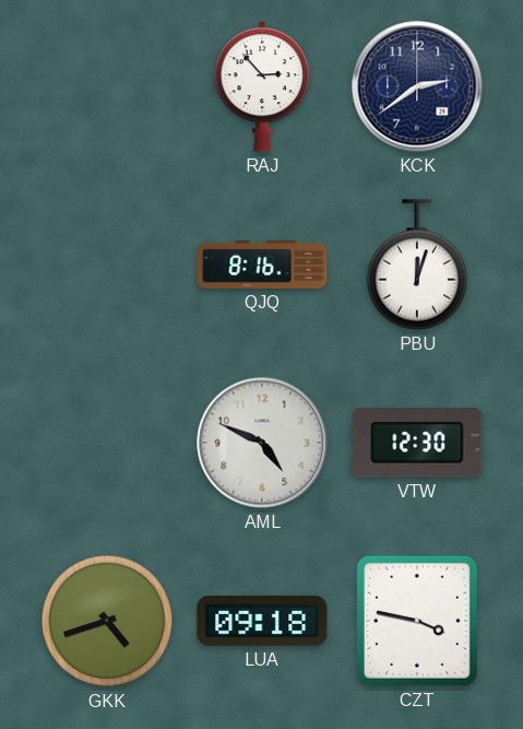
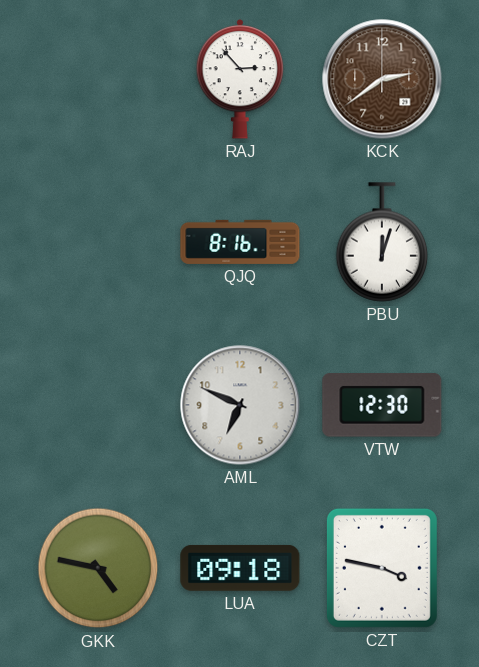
KCK dial: navy -> brown (382, 79)
AML: 4:49 -> 6:49 (240, 405)
GKK: 4:42 -> 4:47 (98, 568)
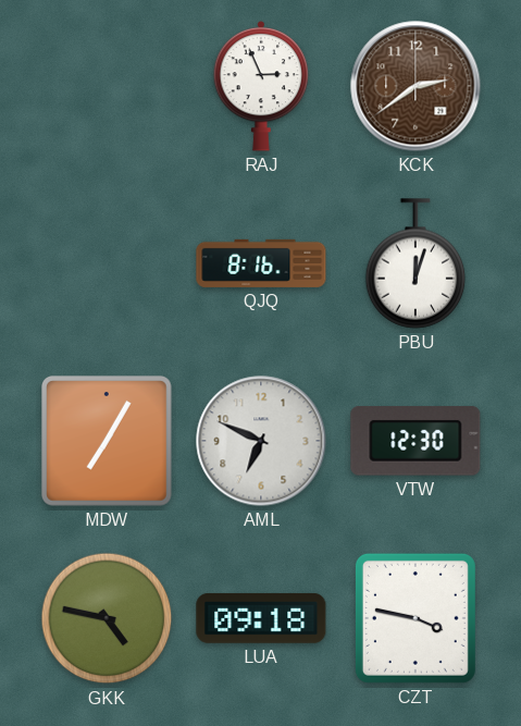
RAJ: 2:53 -> 2:56 (261, 86)
MDW: none -> 7:05 (108, 442)
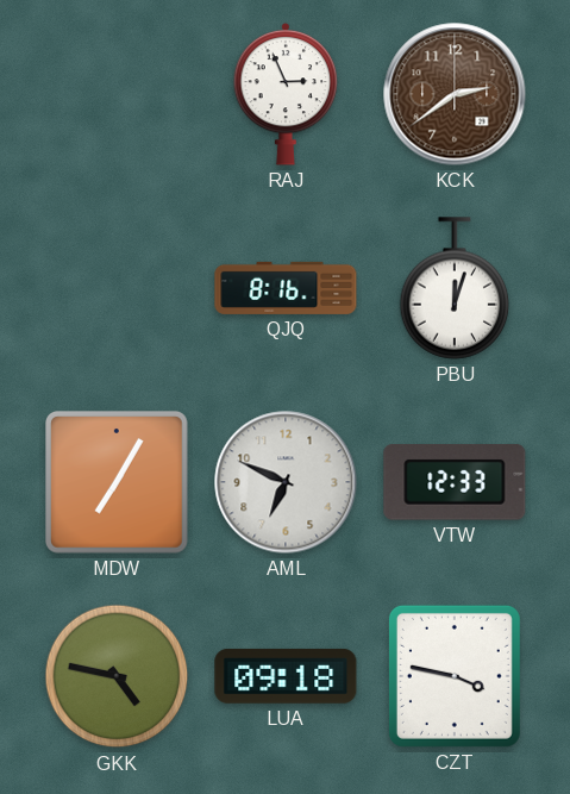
VTW: 12:30 -> 12:33 (455, 482)
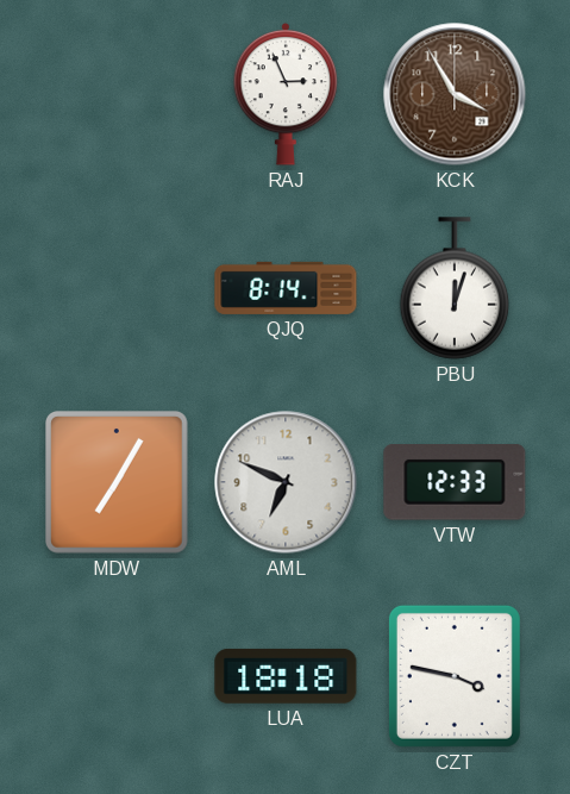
KCK: 2:39 -> 3:55 (455, 94)
QJQ: 8:16 -> 8:14 (286, 288)
GKK: 4:47 -> none (117, 676)
LUA: 09:18 -> 18:18 (286, 676)
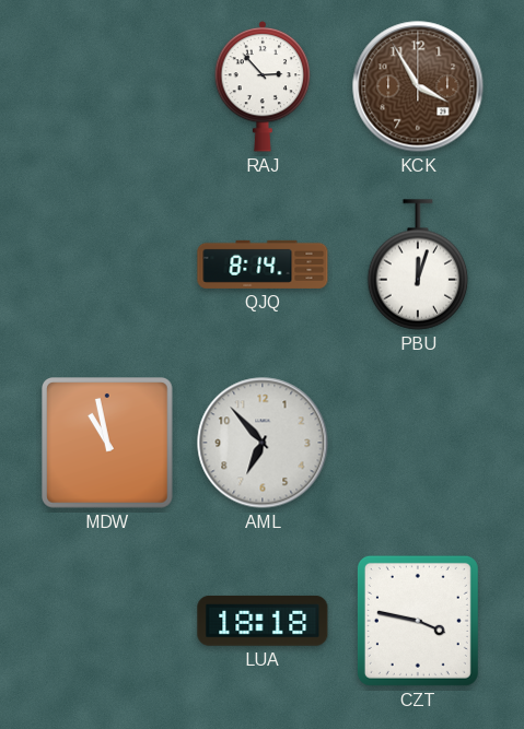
RAJ: 2:56 -> 2:53 (263, 86)
MDW: 7:05 -> 10:58 (108, 444)
AML: 6:49 -> 6:53 (263, 443)
VTW: 12:33 -> none (455, 482)
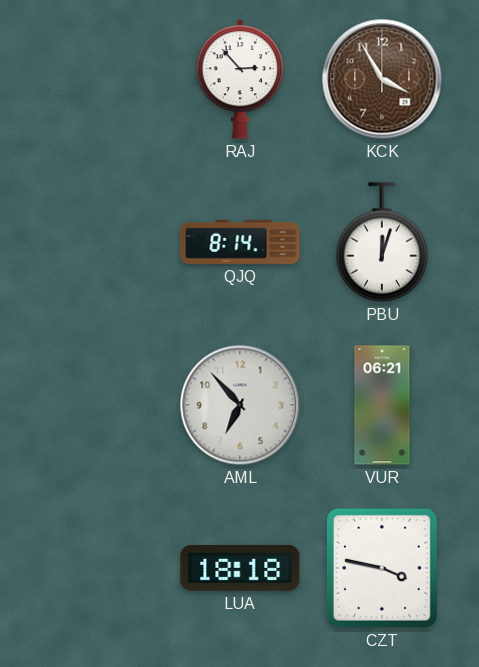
MDW: 10:58 -> none (108, 444)
VUR: none -> 06:21 (382, 405)
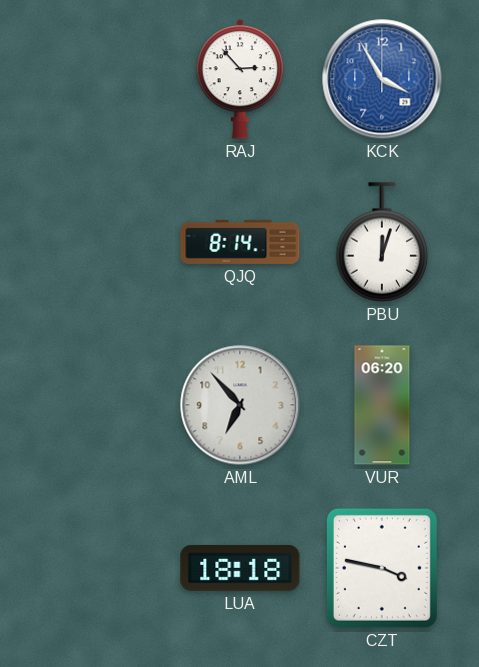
KCK dial: brown -> blue (382, 79)
VUR: 06:21 -> 06:20 (382, 405)
